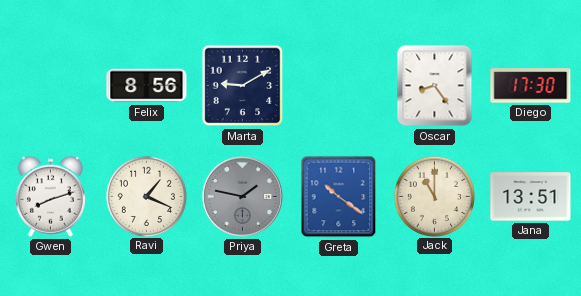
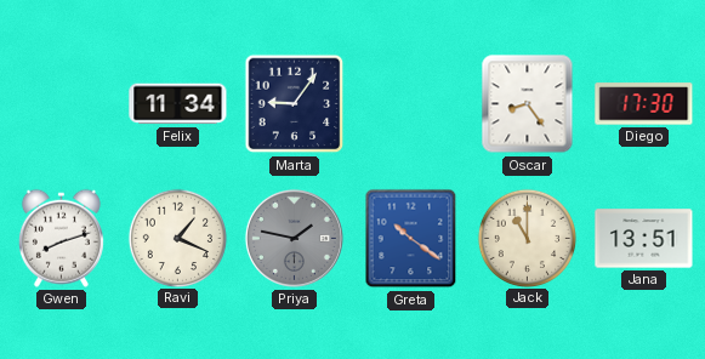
Felix: 8:56 -> 11:34 (178, 104)
Marta: 9:10 -> 9:06 (295, 104)
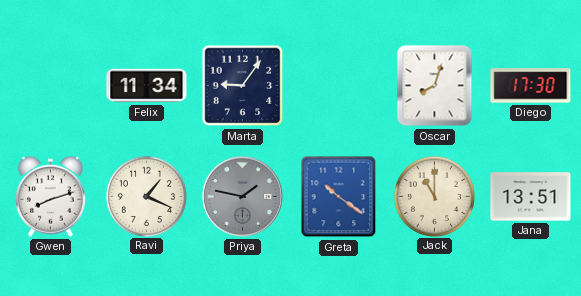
Oscar: 8:24 -> 8:03 (435, 86)
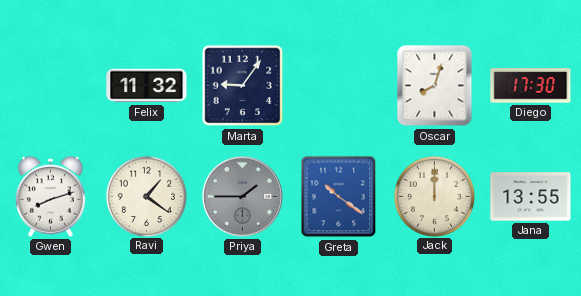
Felix: 11:34 -> 11:32 (147, 86)
Ravi: 1:19 -> 1:21 (146, 196)
Priya: 1:47 -> 1:45 (242, 196)
Jack: 11:00 -> 12:00 (434, 196)
Jana: 13:51 -> 13:55 (531, 197)
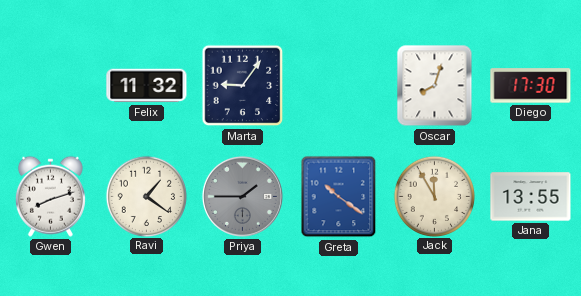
Jack: 12:00 -> 11:55 (434, 196)
